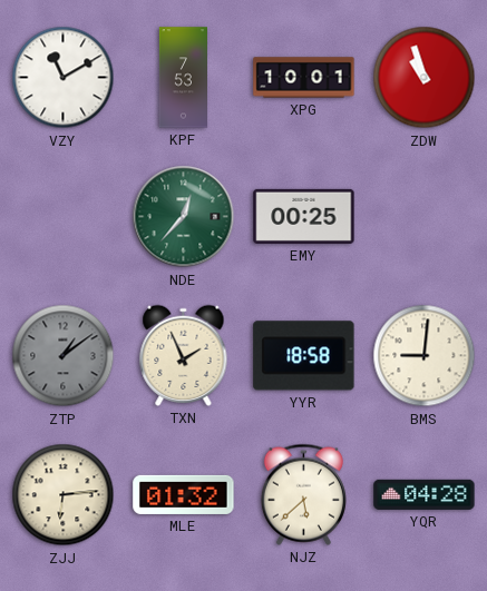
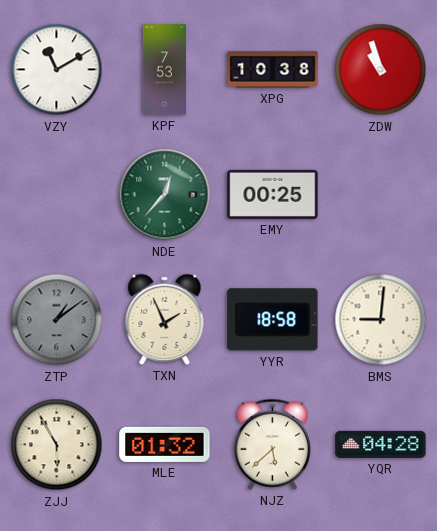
XPG: 10:01 -> 10:38 (273, 70)
ZJJ: 6:14 -> 5:55 (57, 445)
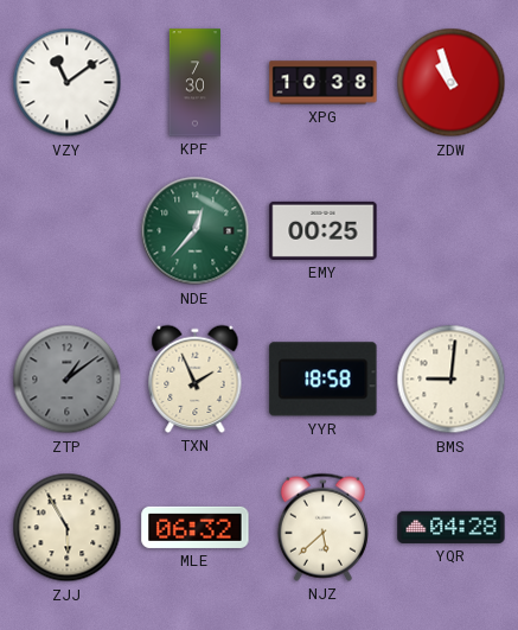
VZY: 11:10 -> 11:09 (68, 83)
KPF: 7:53 -> 7:30 (194, 83)
MLE: 01:32 -> 06:32 (196, 527)
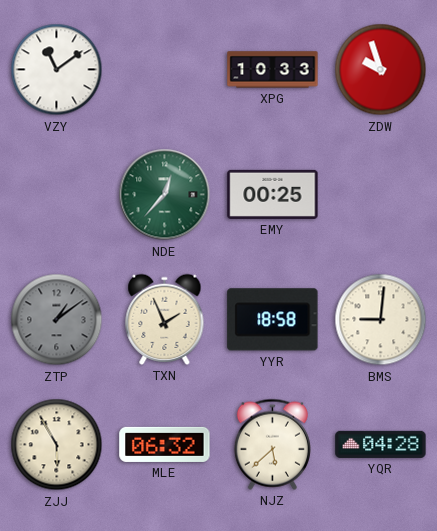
KPF: 7:30 -> none (194, 83)
XPG: 10:38 -> 10:33 (273, 70)
ZDW: 10:57 -> 9:57 (381, 70)
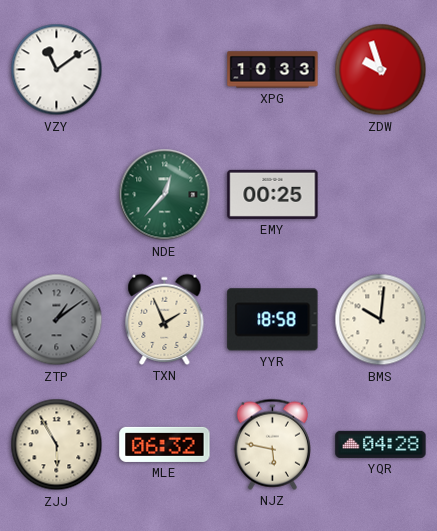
BMS: 9:01 -> 10:01 (381, 320)
NJZ: 5:38 -> 5:47 (272, 444)
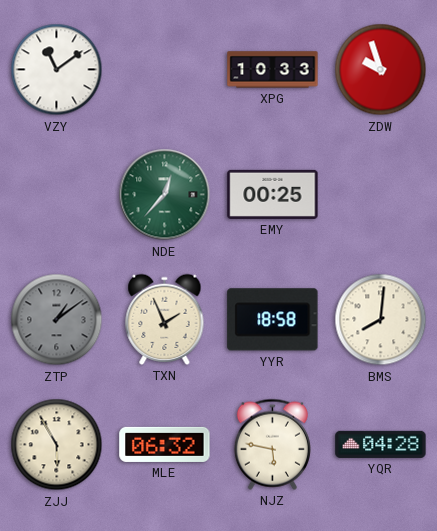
BMS: 10:01 -> 8:01 (381, 320)
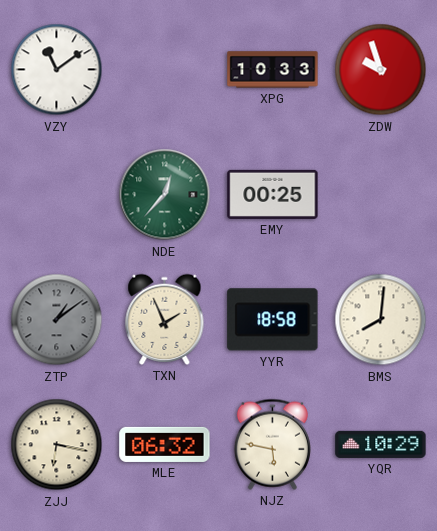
ZJJ: 5:55 -> 6:17 (57, 445)
YQR: 04:28 -> 10:29 (381, 444)
